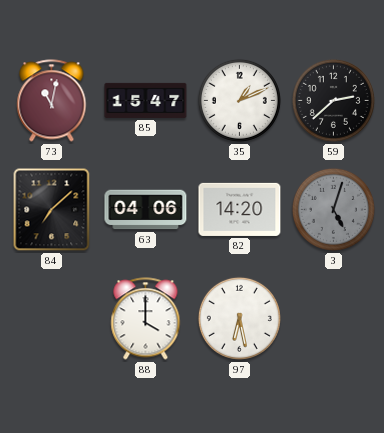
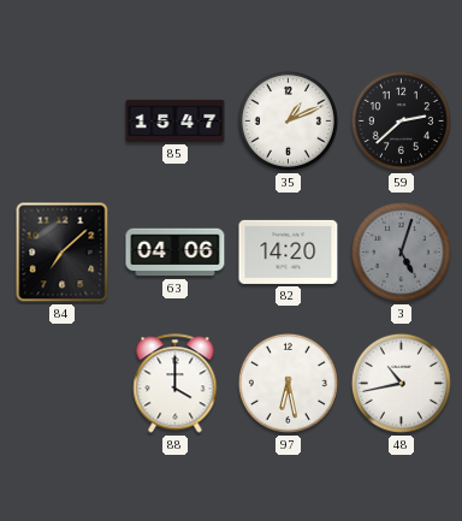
73: 11:02 -> none (52, 101)
48: none -> 10:43 (401, 383)
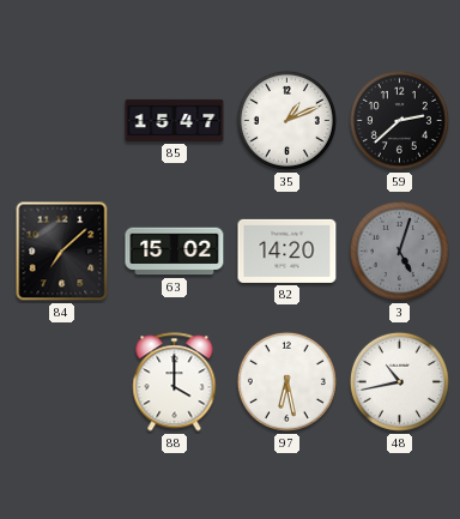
63: 04:06 -> 15:02 (175, 252)
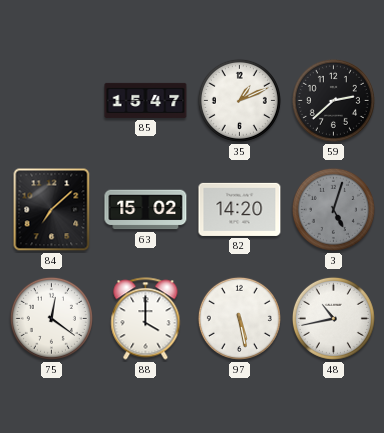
75: none -> 12:21 (51, 318)
97: 6:28 -> 5:28 (239, 318)
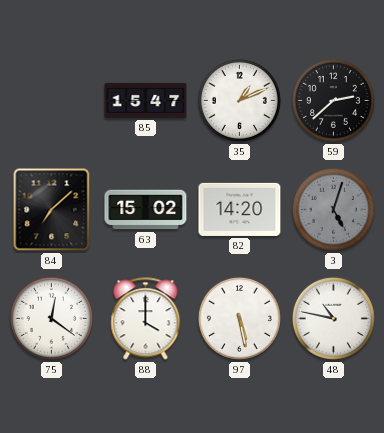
48: 10:43 -> 10:47 (333, 318)
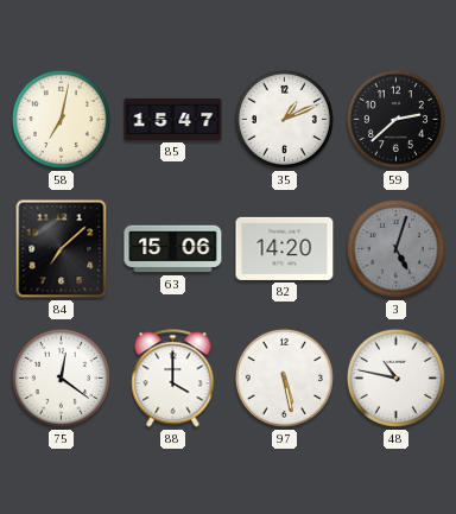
58: none -> 7:02 (61, 119)
63: 15:02 -> 15:06 (173, 249)
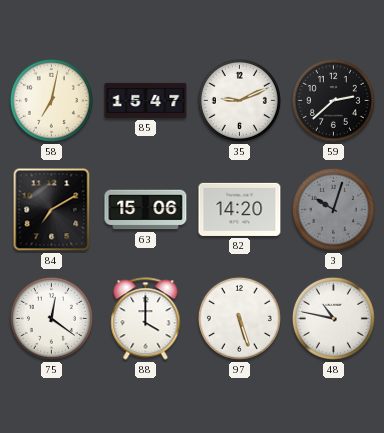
35: 1:11 -> 9:11 (239, 100)
84: 7:08 -> 7:10 (52, 210)
3: 5:03 -> 10:03 (333, 209)
97: 5:28 -> 5:27 (239, 318)
